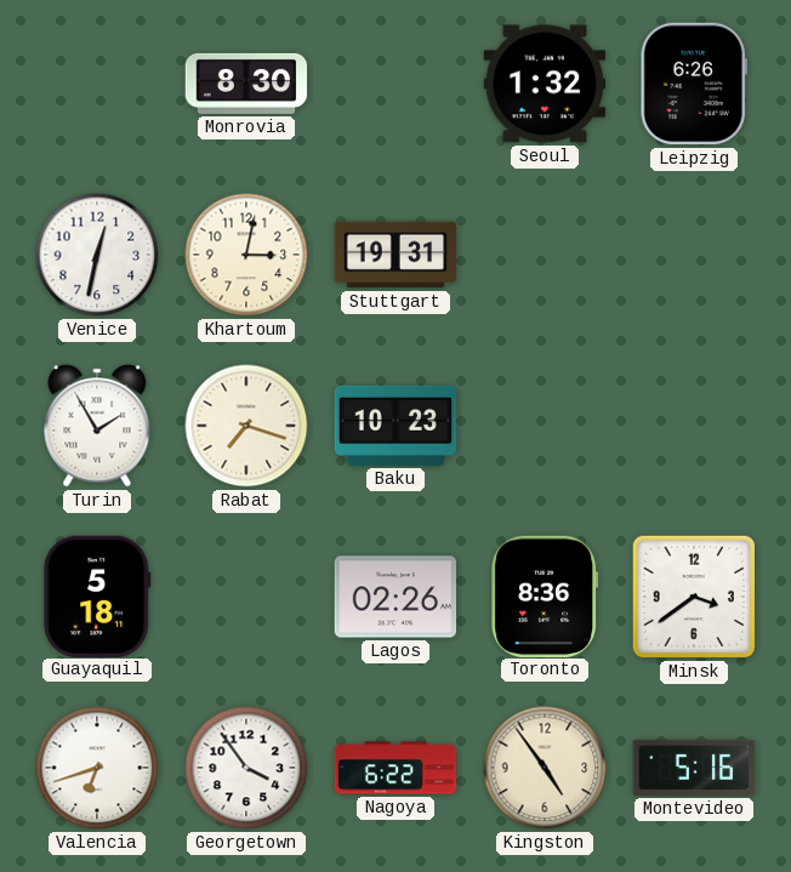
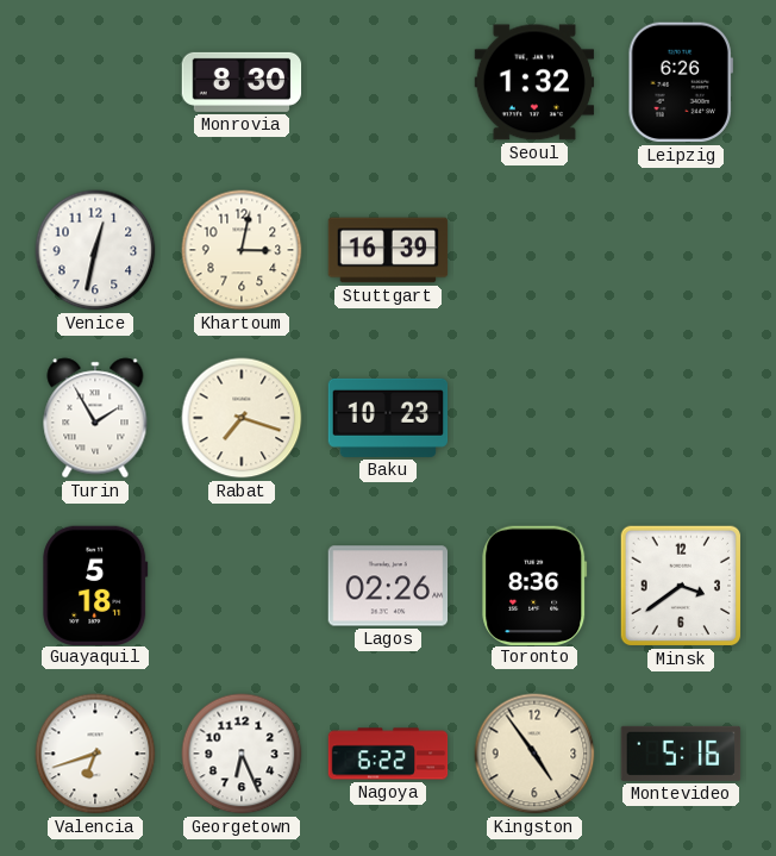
Stuttgart: 19:31 -> 16:39 (388, 250)
Georgetown: 3:54 -> 6:26 (242, 754)
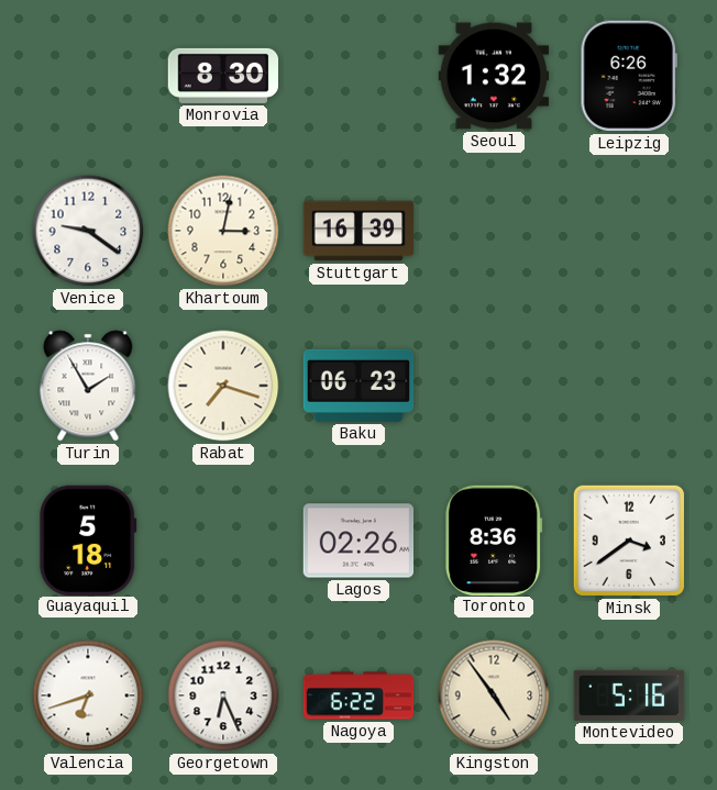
Venice: 12:32 -> 9:21 (88, 231)
Baku: 10:23 -> 06:23 (358, 386)
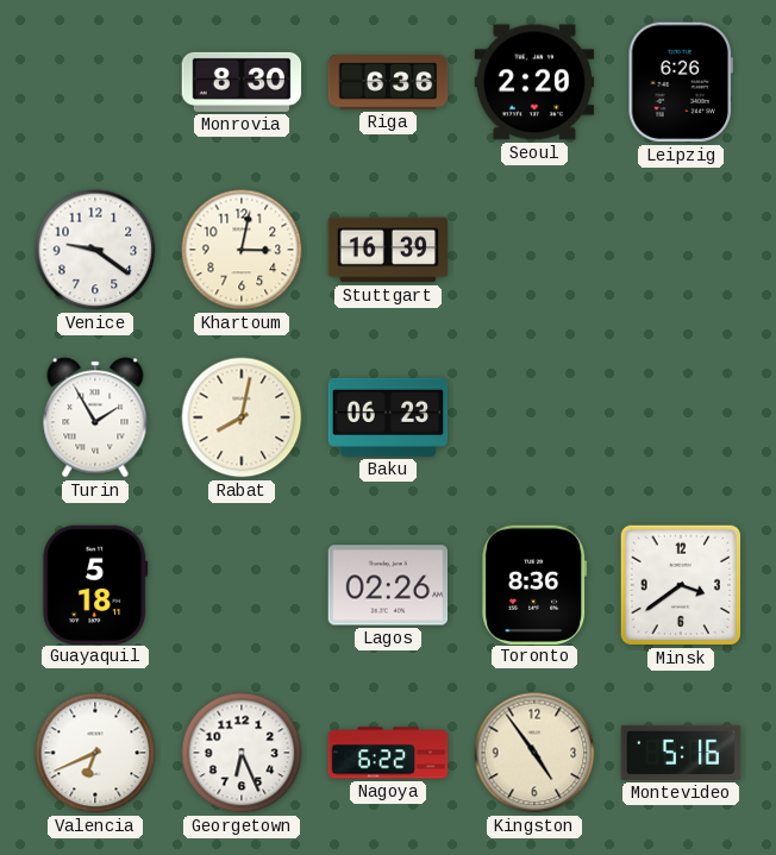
Riga: none -> 6:36 (388, 82)
Seoul: 1:32 -> 2:20 (534, 82)
Rabat: 7:18 -> 8:02 (242, 417)
Valencia: 6:42 -> 6:41 (95, 753)
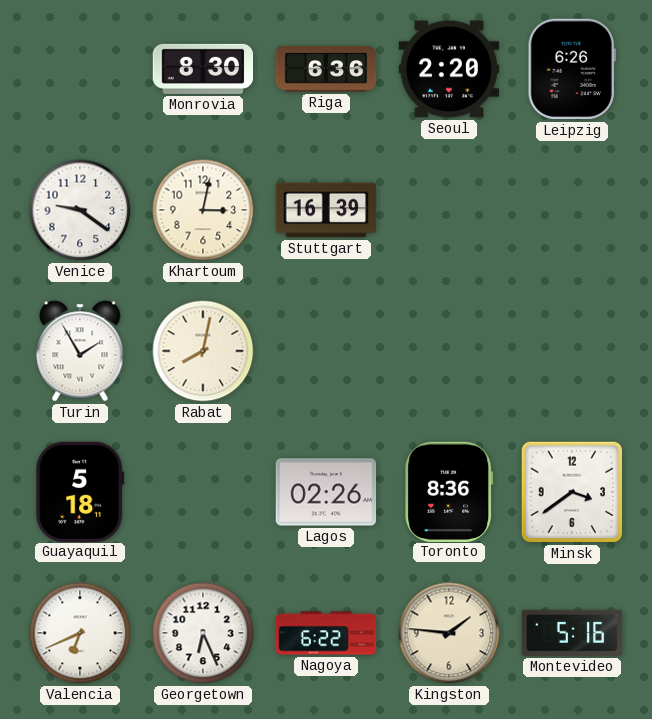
Baku: 06:23 -> none (388, 417)
Kingston: 4:54 -> 1:46 (449, 633)
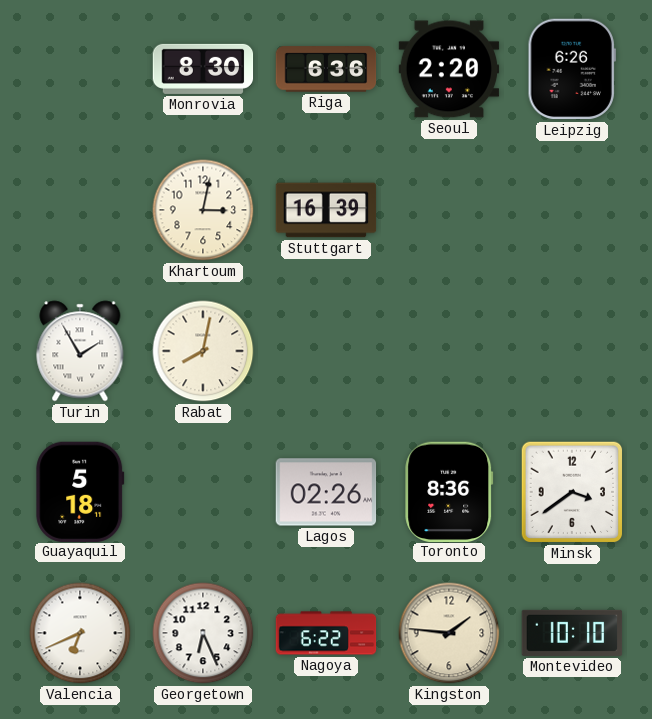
Venice: 9:21 -> none (80, 210)
Montevideo: 5:16 -> 10:10 (572, 633)
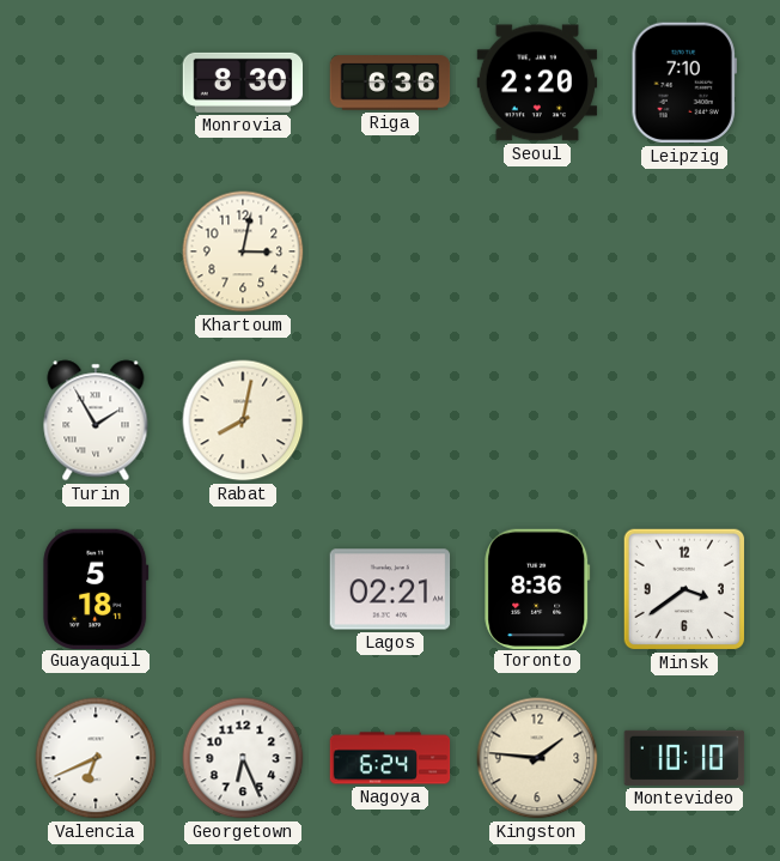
Leipzig: 6:26 -> 7:10 (684, 83)
Stuttgart: 16:39 -> none (326, 210)
Lagos: 02:26 -> 02:21 (390, 589)
Nagoya: 6:22 -> 6:24 (390, 758)
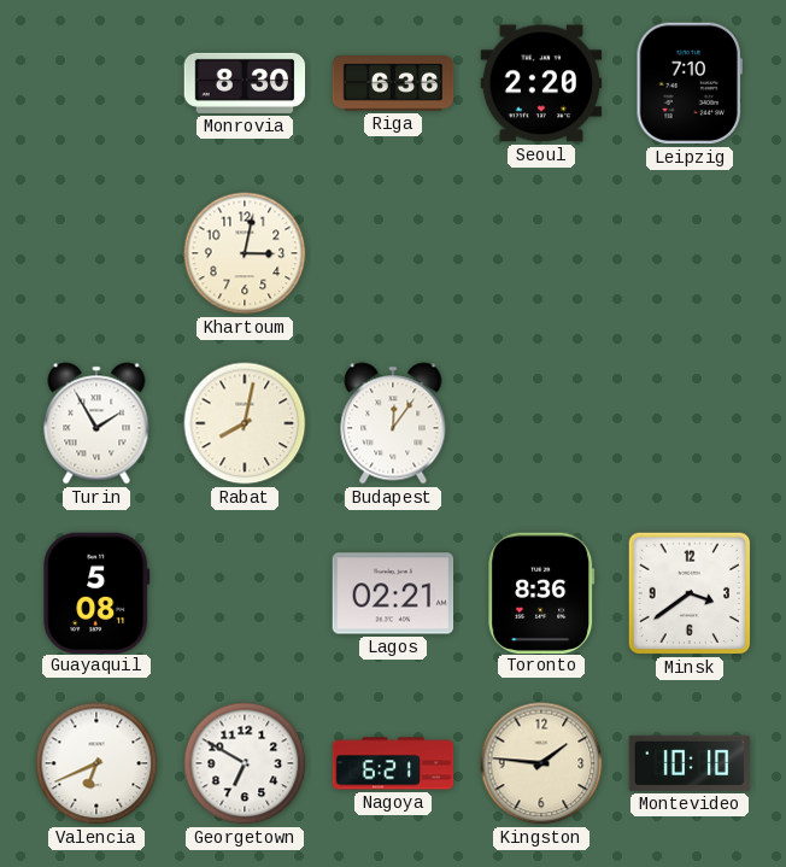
Budapest: none -> 12:06 (393, 423)
Guayaquil: 5:18 -> 5:08 (96, 592)
Georgetown: 6:26 -> 6:50 (245, 763)
Nagoya: 6:24 -> 6:21 (393, 763)
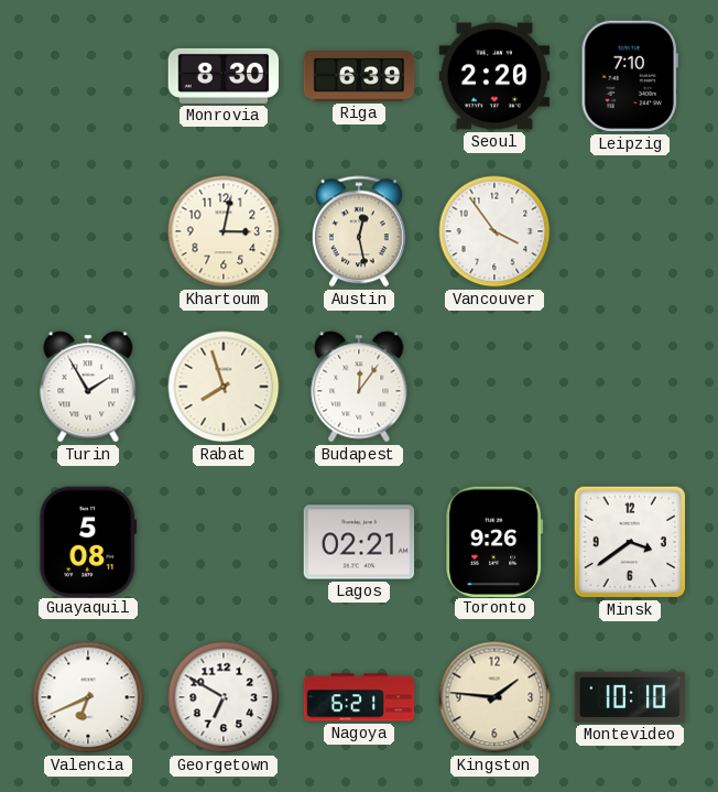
Riga: 6:36 -> 6:39 (359, 76)
Austin: none -> 12:28 (359, 231)
Vancouver: none -> 3:54 (494, 231)
Rabat: 8:02 -> 7:57 (224, 387)
Toronto: 8:36 -> 9:26 (494, 541)
